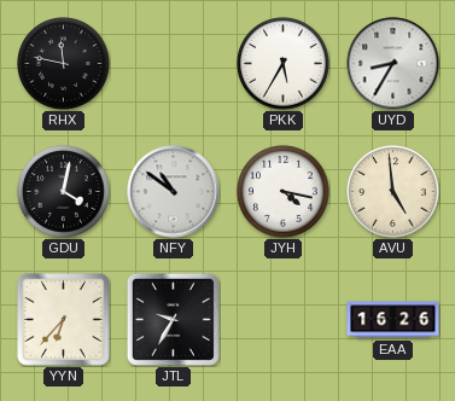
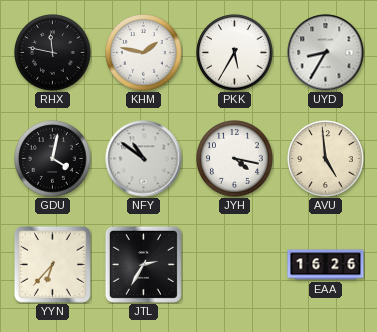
KHM: none -> 1:47 (144, 53)
JTL: 9:35 -> 2:35 (143, 264)
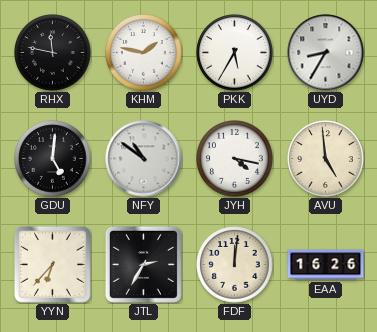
GDU: 4:02 -> 5:01 (53, 159)
FDF: none -> 12:01 (235, 265)
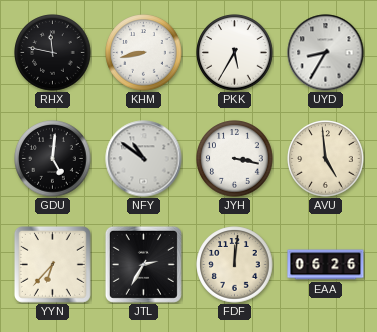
KHM: 1:47 -> 8:43 (144, 53)
JYH: 4:17 -> 3:17 (235, 159)
EAA: 16:26 -> 06:26 (326, 265)
